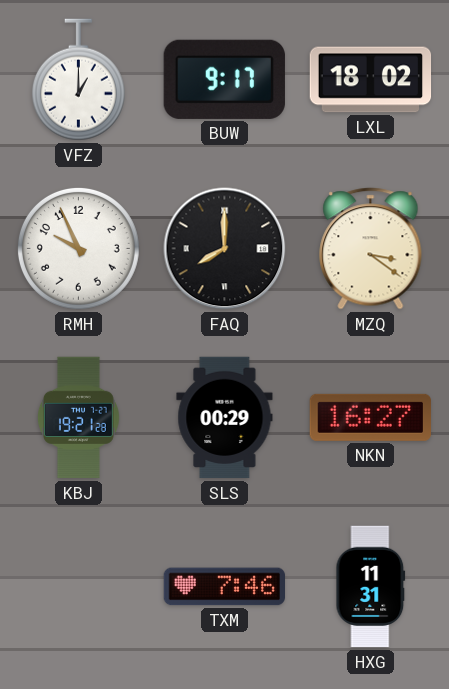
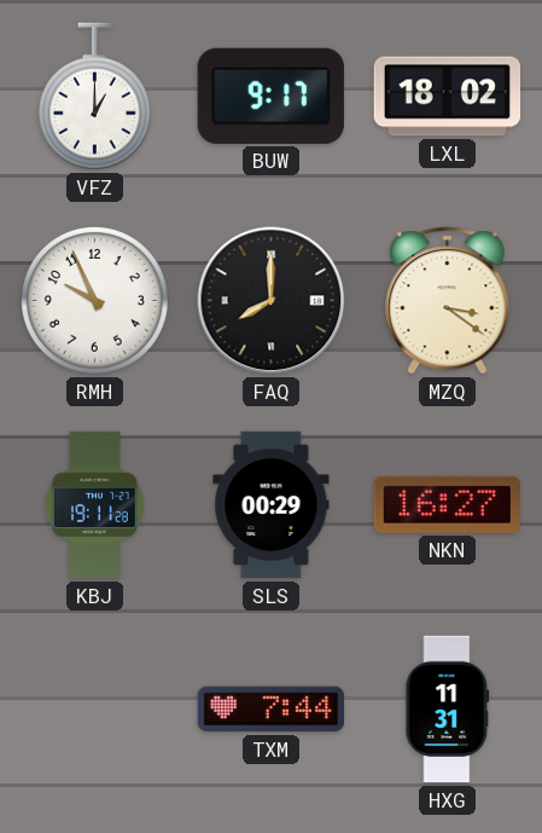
KBJ: 19:21 -> 19:11 (95, 505)
TXM: 7:46 -> 7:44 (272, 710)
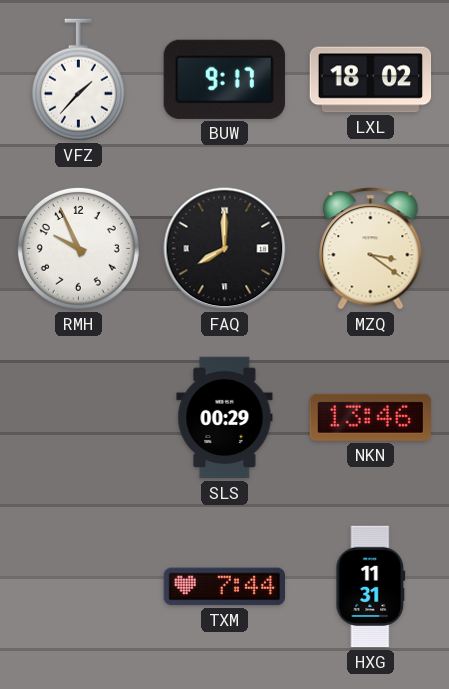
VFZ: 1:00 -> 1:37 (78, 80)
KBJ: 19:11 -> none (95, 505)
NKN: 16:27 -> 13:46 (370, 417)
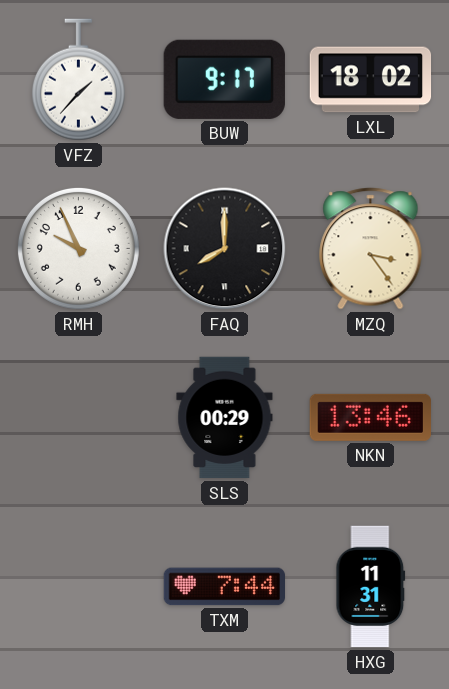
MZQ: 3:21 -> 3:24 (371, 249)
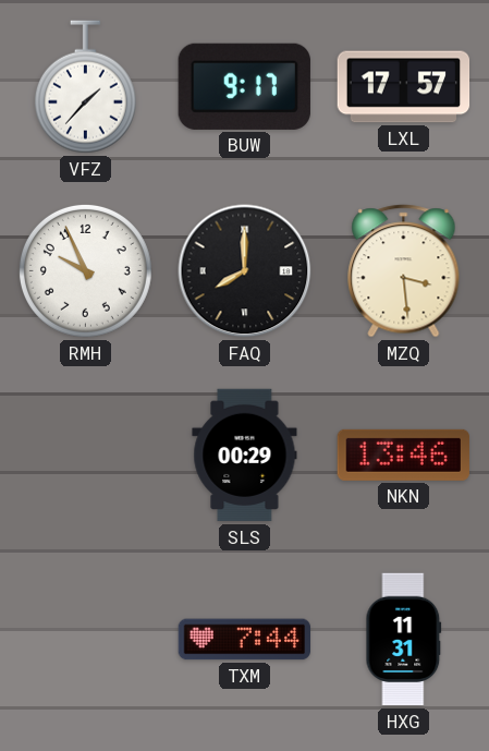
LXL: 18:02 -> 17:57 (404, 87)
MZQ: 3:24 -> 3:29 (404, 271)
